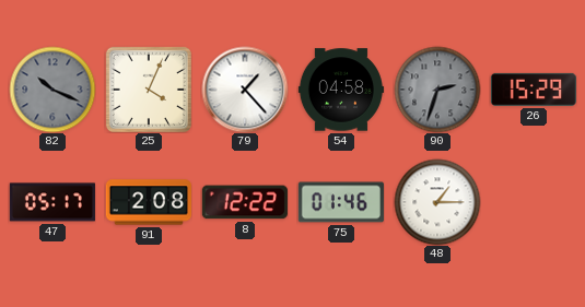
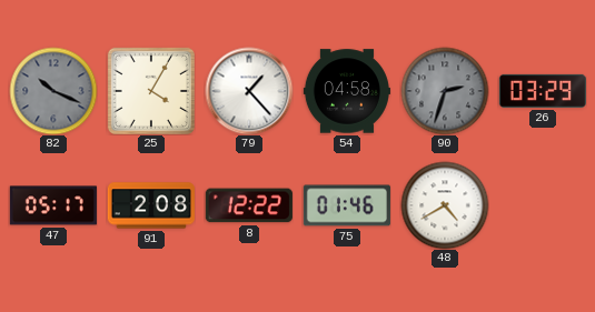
25: 4:04 -> 4:05 (151, 91)
26: 15:29 -> 03:29 (543, 91)
48: 1:15 -> 4:40 (445, 205)
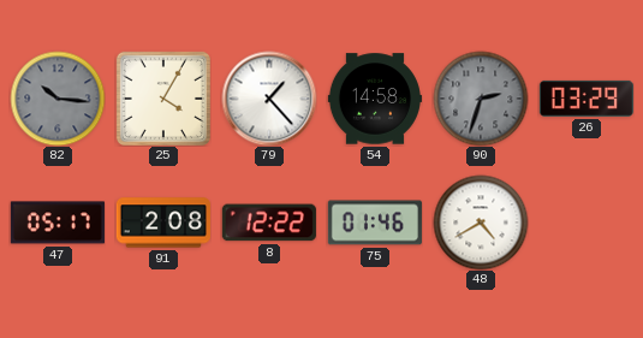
82: 10:19 -> 10:16 (58, 99)
54: 04:58 -> 14:58 (375, 99)
